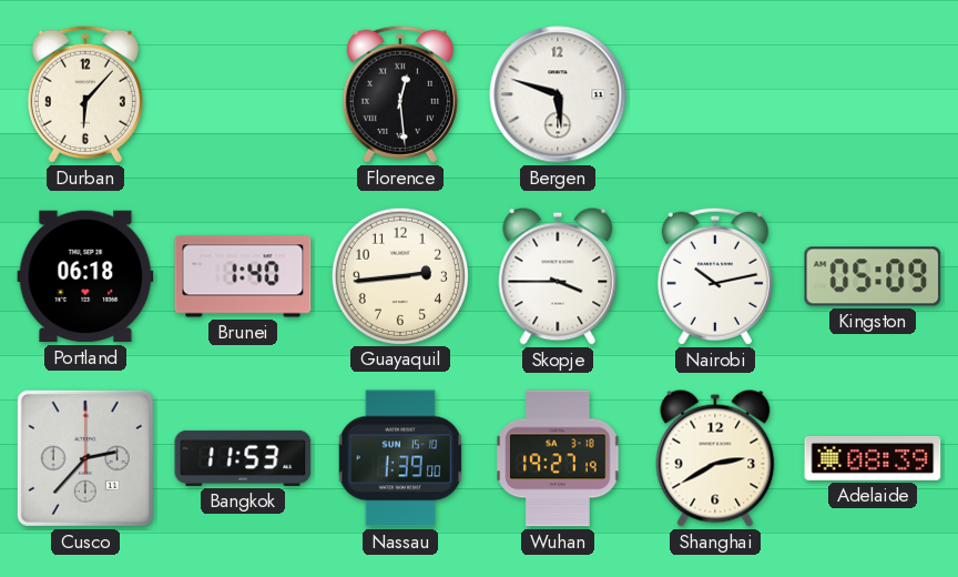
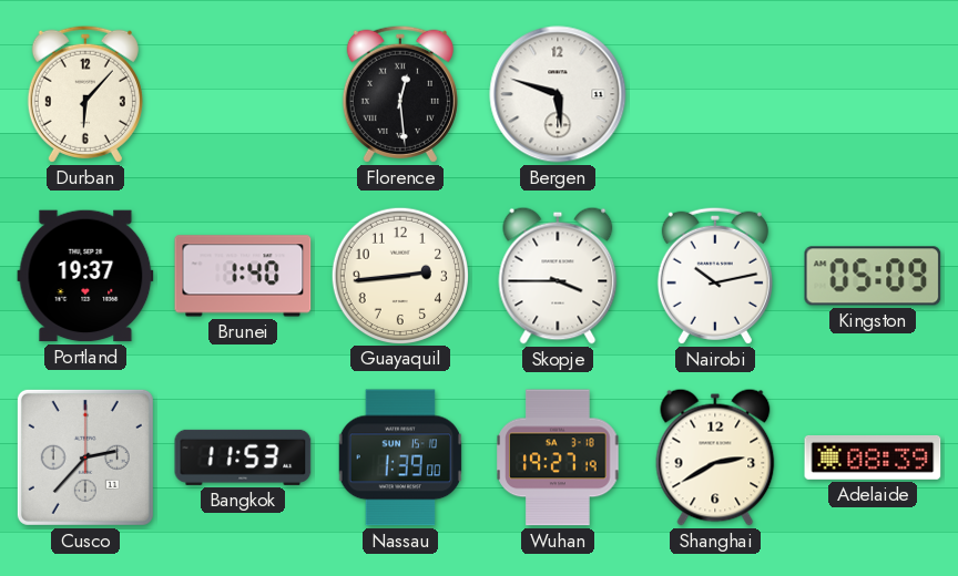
Portland: 06:18 -> 19:37 (85, 276)
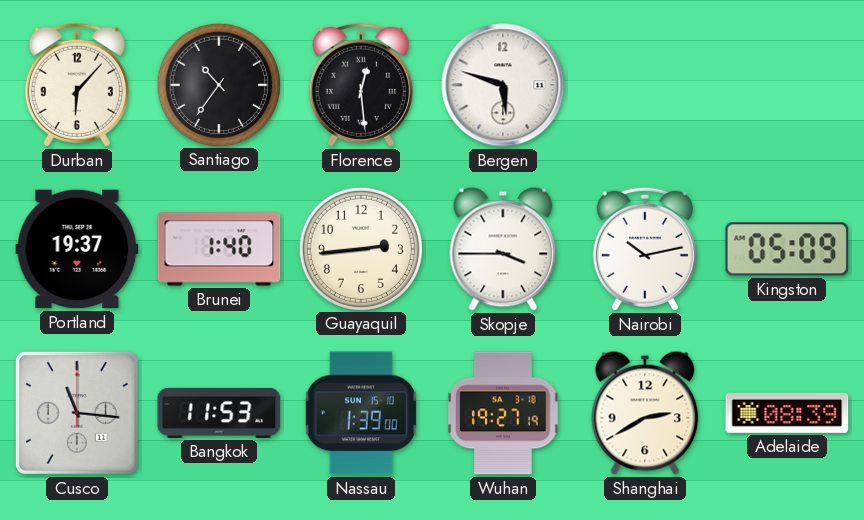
Santiago: none -> 10:36 (218, 84)
Cusco: 2:37 -> 11:16 (77, 413)
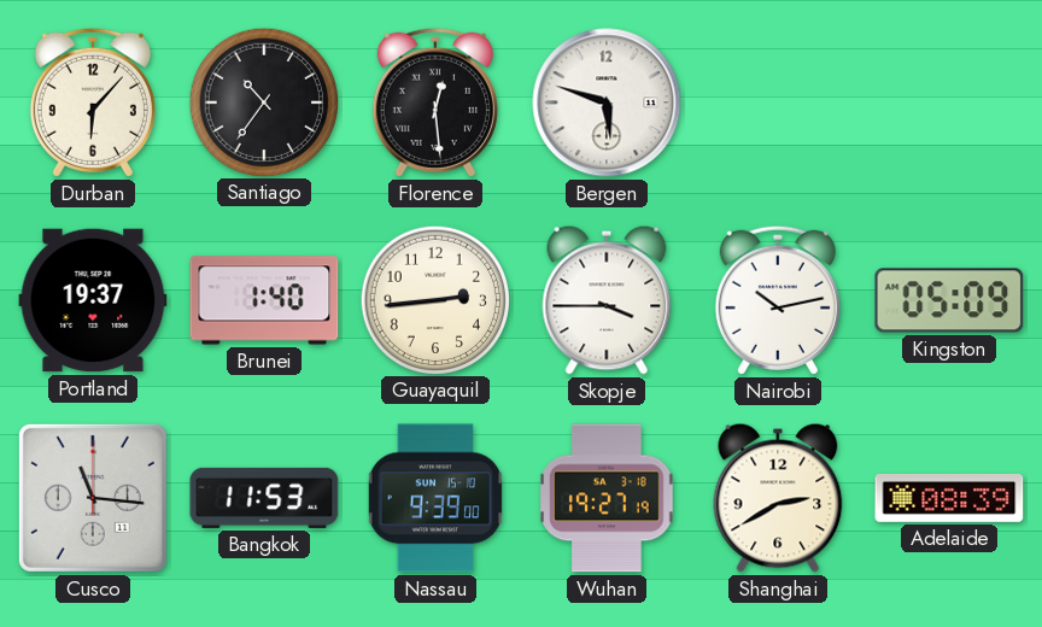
Nassau: 1:39 -> 9:39 (435, 498)
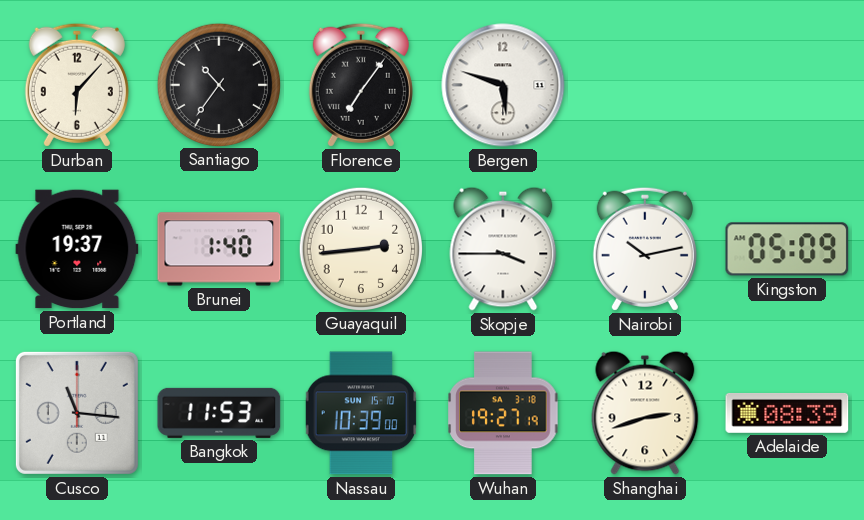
Florence: 12:29 -> 7:06 (361, 85)
Nassau: 9:39 -> 10:39 (361, 413)
Shanghai: 2:40 -> 2:42 (645, 413)
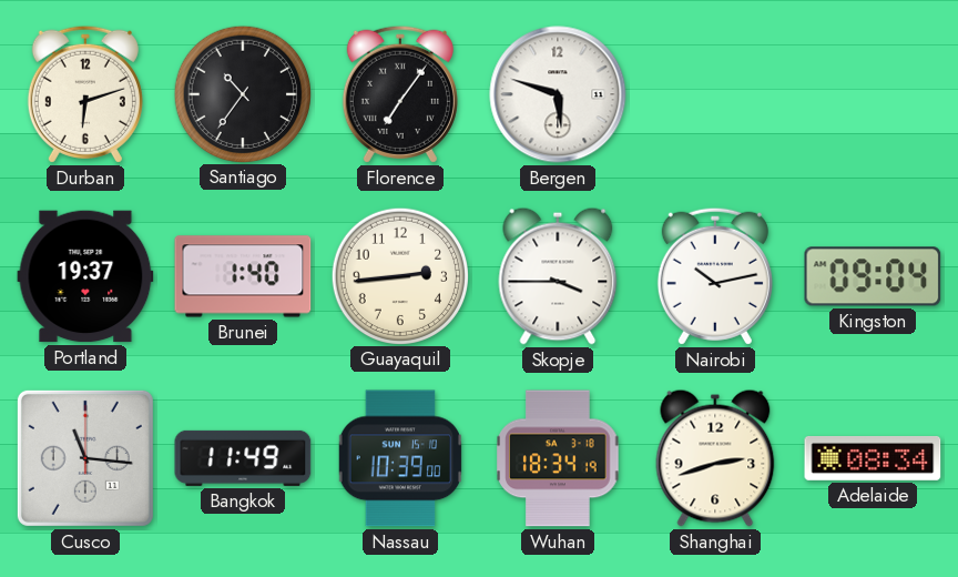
Durban: 6:07 -> 6:12 (85, 94)
Kingston: 05:09 -> 09:04 (873, 276)
Bangkok: 11:53 -> 11:49 (243, 458)
Wuhan: 19:27 -> 18:34 (558, 458)
Adelaide: 08:39 -> 08:34 (873, 458)
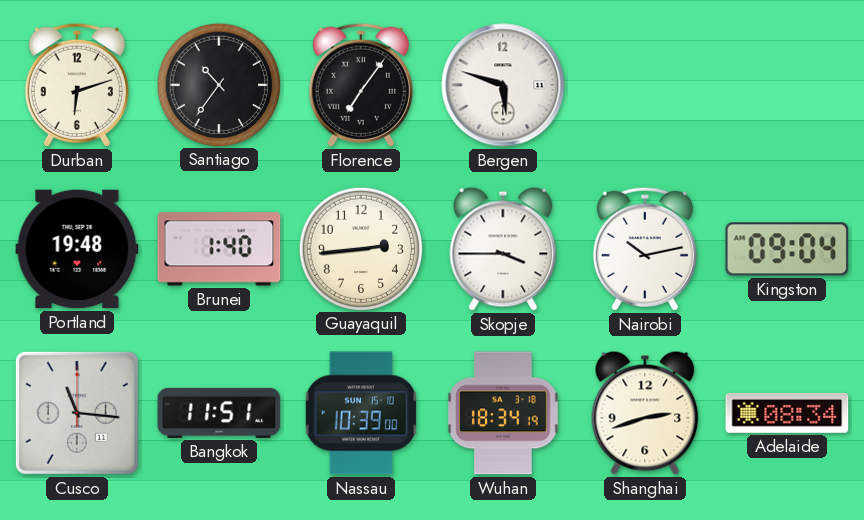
Portland: 19:37 -> 19:48 (77, 249)
Bangkok: 11:49 -> 11:51 (219, 413)
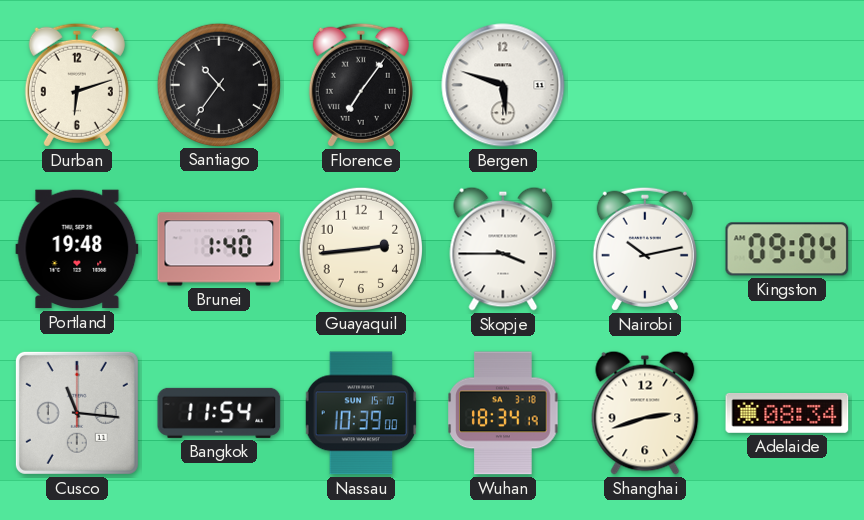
Bangkok: 11:51 -> 11:54 (219, 413)
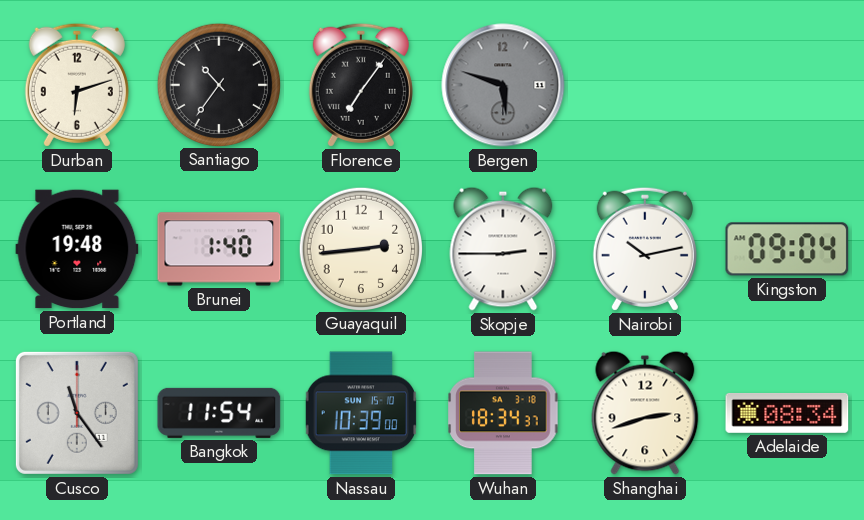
Bergen dial: white -> grey (503, 85)
Skopje: 3:45 -> 2:45 (503, 249)
Cusco: 11:16 -> 11:24 (77, 413)
Wuhan: 18:34:19 -> 18:34:37 (503, 413)
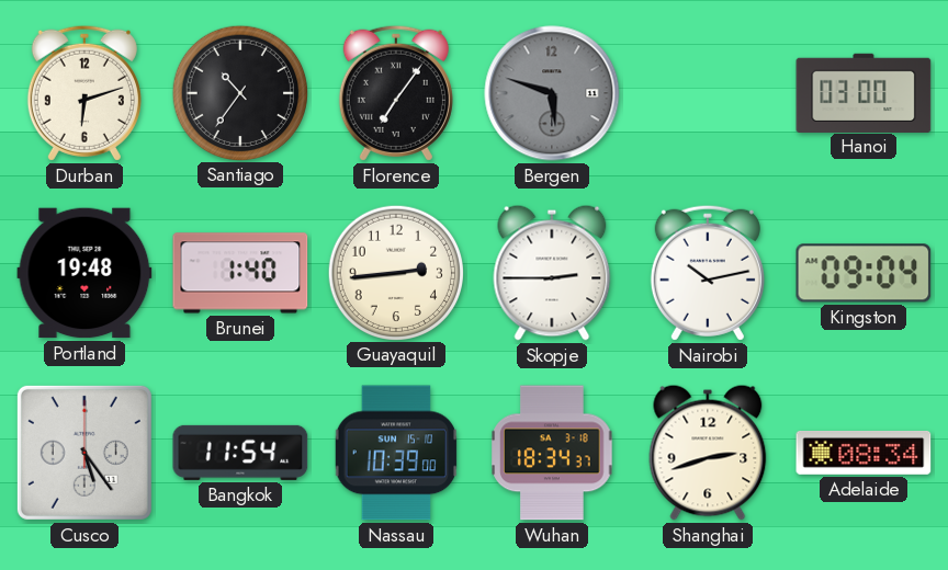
Hanoi: none -> 03:00 (864, 92)
Cusco: 11:24 -> 5:24 (84, 453)
